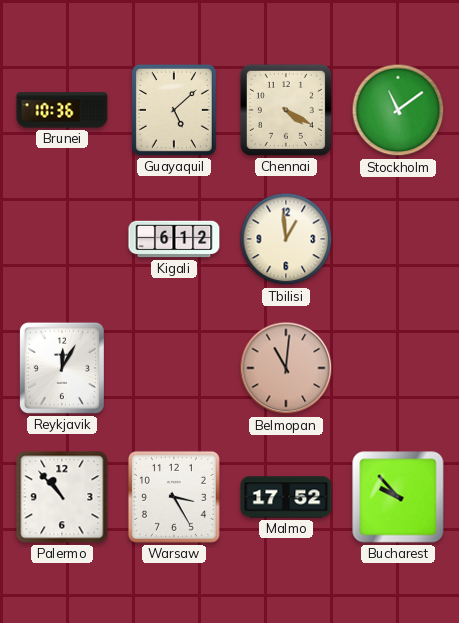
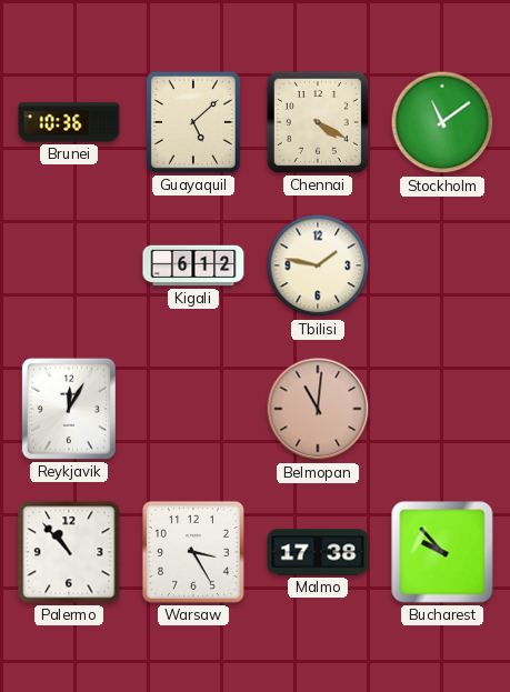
Tbilisi: 12:59 -> 1:47 (318, 265)
Malmo: 17:52 -> 17:38 (318, 552)
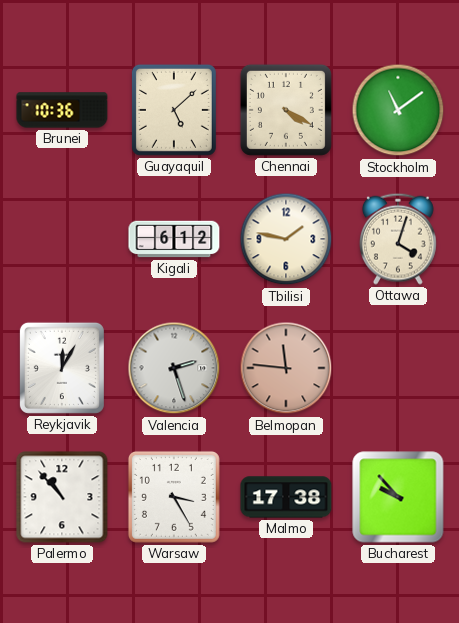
Ottawa: none -> 4:03 (398, 239)
Valencia: none -> 2:27 (174, 368)
Belmopan: 11:01 -> 11:46 (286, 368)
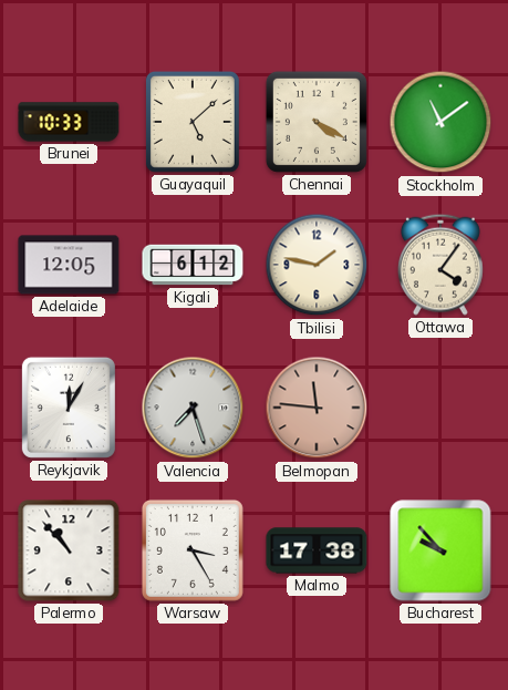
Brunei: 10:36 -> 10:33 (69, 122)
Adelaide: none -> 12:05 (69, 265)
Ottawa: 4:03 -> 4:06 (440, 265)
Valencia: 2:27 -> 7:27 (193, 408)
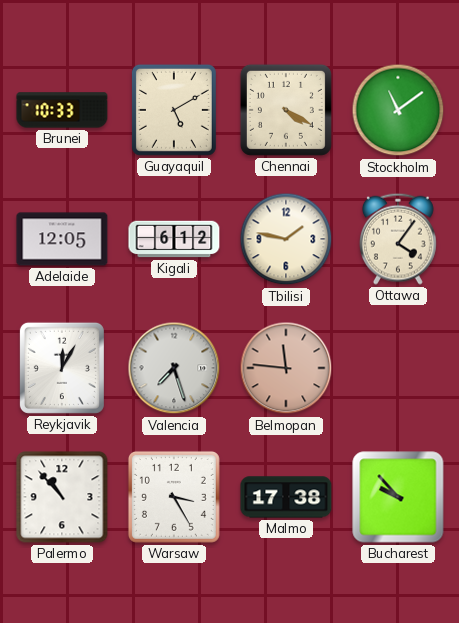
Guayaquil: 5:08 -> 5:10 (174, 110)
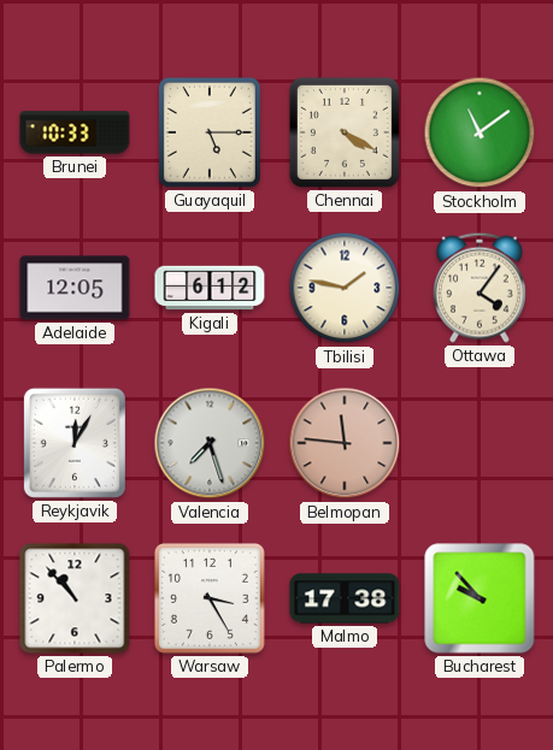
Guayaquil: 5:10 -> 5:15 (210, 132)
